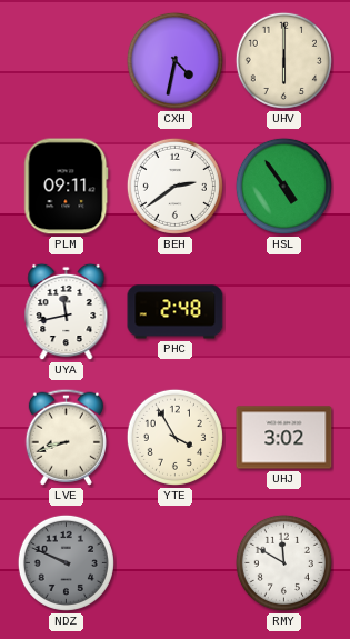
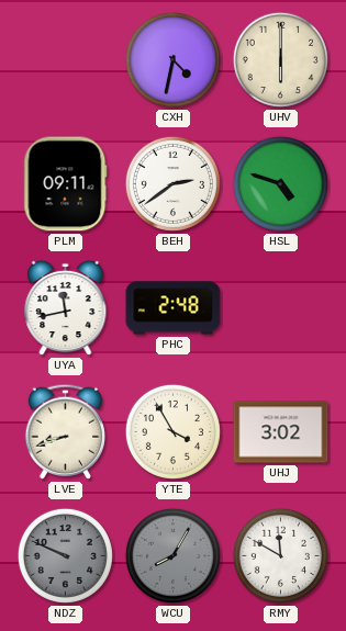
HSL: 4:54 -> 4:48 (280, 183)
WCU: none -> 8:05 (172, 555)
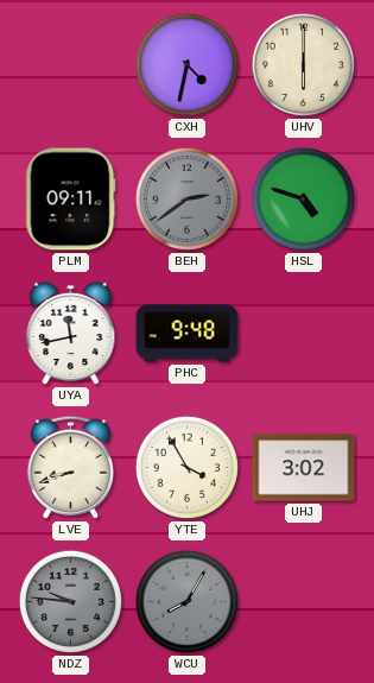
BEH dial: white -> grey (186, 198)
PHC: 2:48 -> 9:48 (188, 334)
NDZ: 9:49 -> 9:46 (70, 601)
RMY: 11:50 -> none (280, 555)
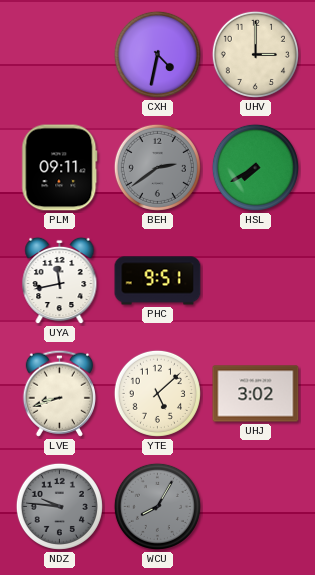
UHV: 6:00 -> 3:00 (255, 54)
HSL: 4:48 -> 7:40 (255, 167)
PHC: 9:48 -> 9:51 (158, 281)
YTE: 3:55 -> 5:08 (157, 393)
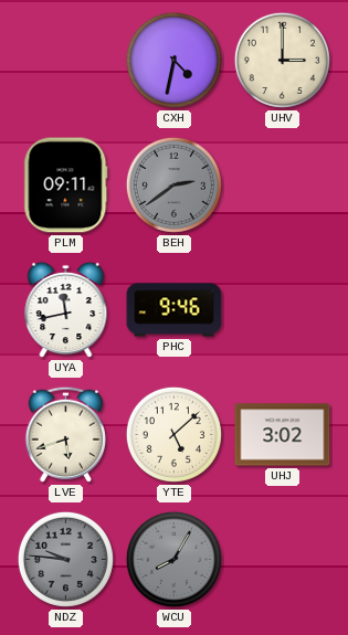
HSL: 7:40 -> none (255, 167)
PHC: 9:51 -> 9:46 (175, 310)
LVE: 8:42 -> 5:42 (65, 434)
